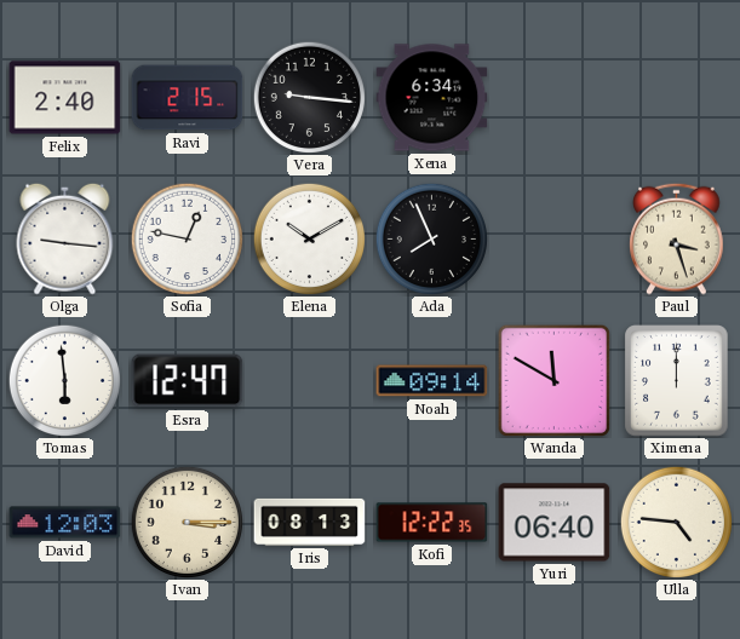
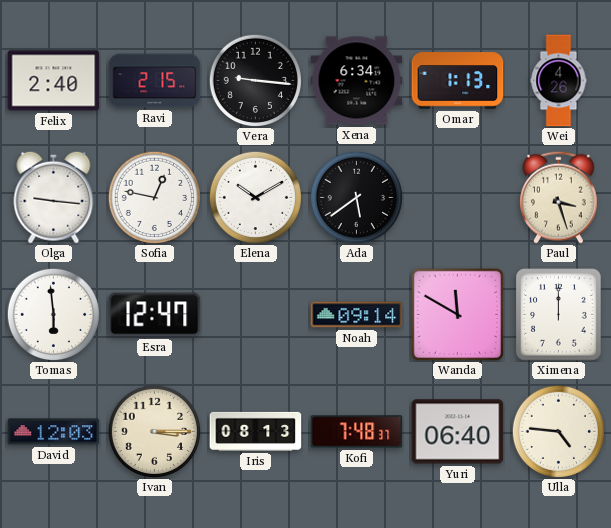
Omar: none -> 1:13 (458, 81)
Wei: none -> 4:26 (559, 81)
Ada: 7:56 -> 5:39 (356, 197)
Kofi: 12:22 -> 7:48 (357, 432)
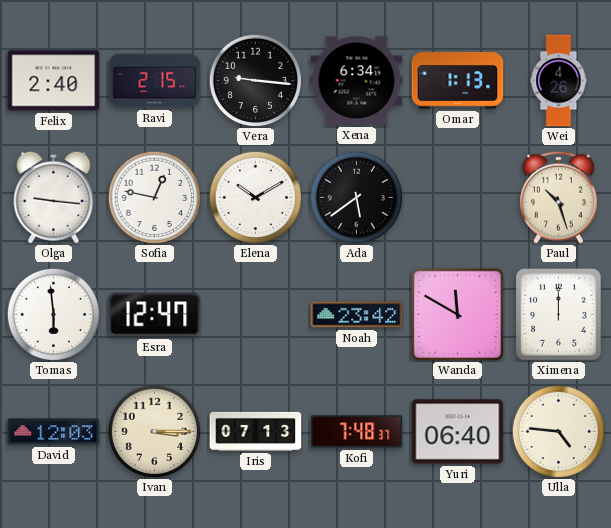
Paul: 3:27 -> 10:27 (559, 197)
Noah: 09:14 -> 23:42 (357, 315)
Iris: 08:13 -> 07:13 (256, 431)
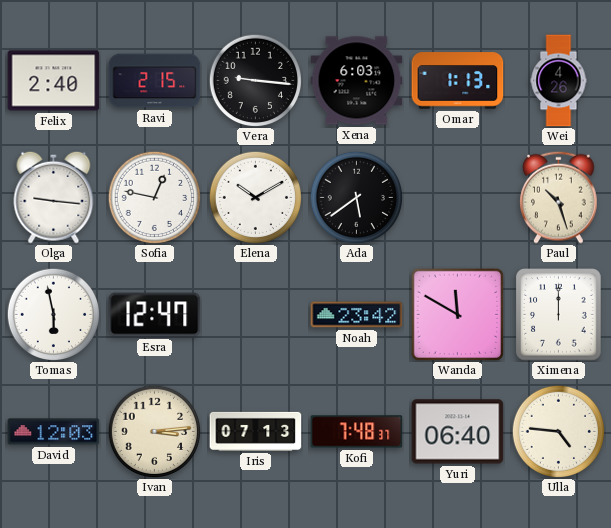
Xena: 6:34 -> 6:03 (357, 81)
Tomas: 5:59 -> 5:58 (53, 314)
Ivan: 3:15 -> 3:14 (154, 431)
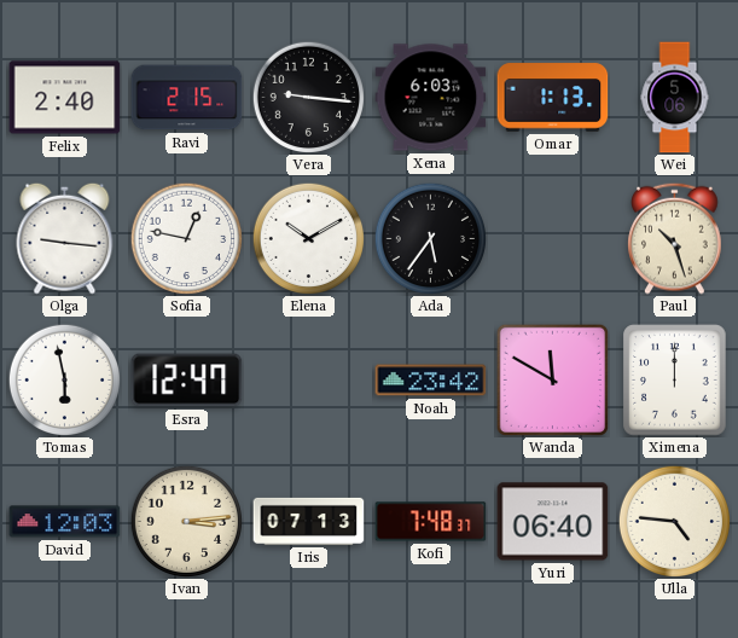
Wei: 4:26 -> 5:06 (675, 98)
Ada: 5:39 -> 5:36 (430, 238)
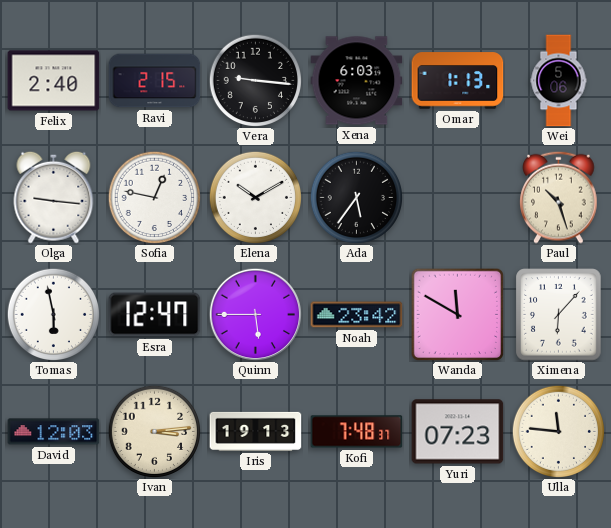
Quinn: none -> 5:45 (255, 314)
Ximena: 12:00 -> 6:07 (559, 315)
Iris: 07:13 -> 19:13 (256, 431)
Yuri: 06:40 -> 07:23 (458, 432)
Ulla: 4:46 -> 11:46 (558, 431)
